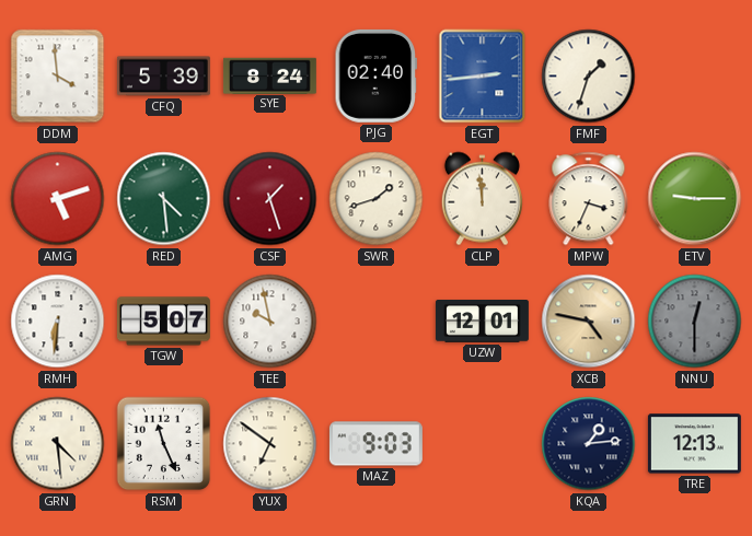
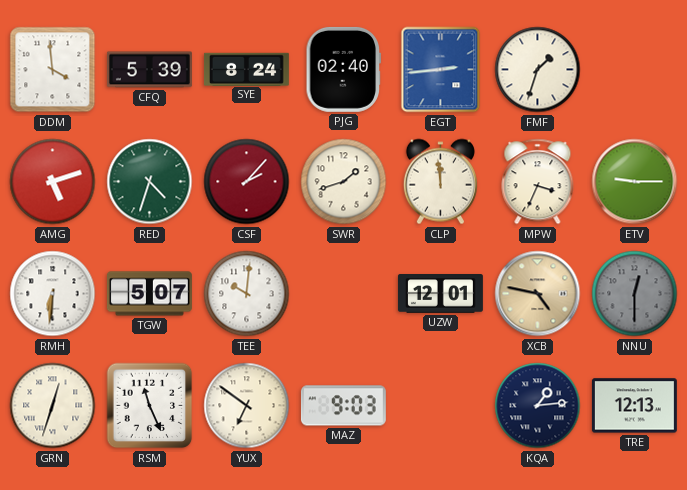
RED: 4:29 -> 4:33 (150, 182)
CSF: 1:27 -> 2:07 (247, 182)
TEE: 9:58 -> 10:01 (247, 294)
GRN: 4:29 -> 12:33 (53, 406)
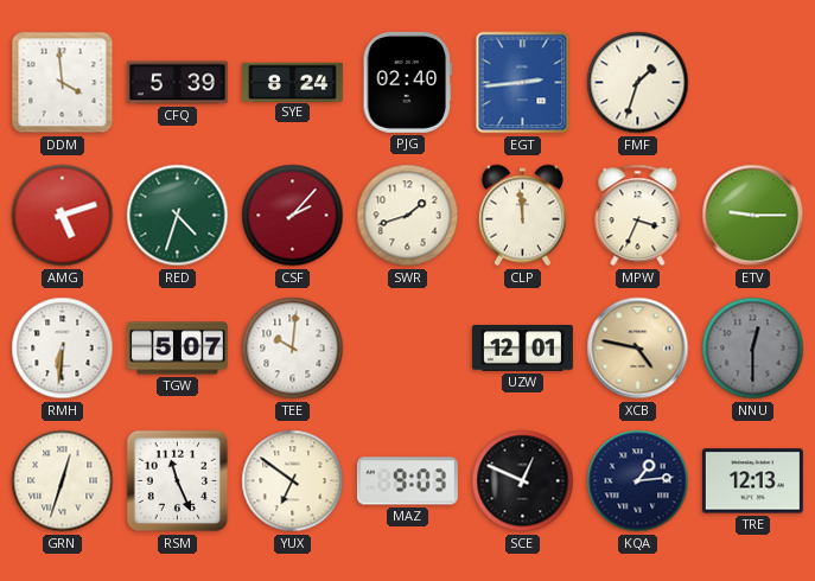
SCE: none -> 12:49 (523, 481)
